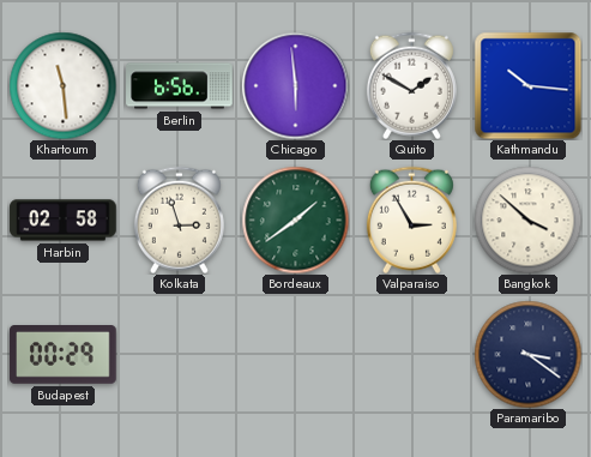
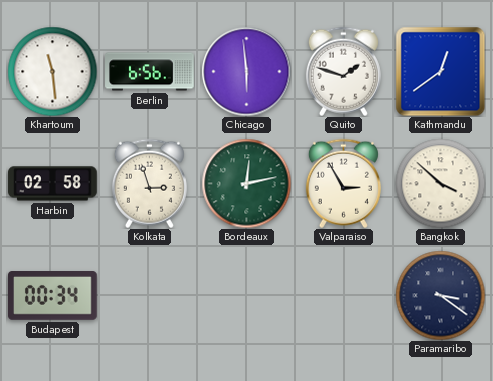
Quito: 1:50 -> 1:48 (343, 71)
Kathmandu: 10:16 -> 12:39 (440, 71)
Bordeaux: 1:39 -> 12:13 (246, 183)
Budapest: 00:29 -> 00:34 (53, 296)
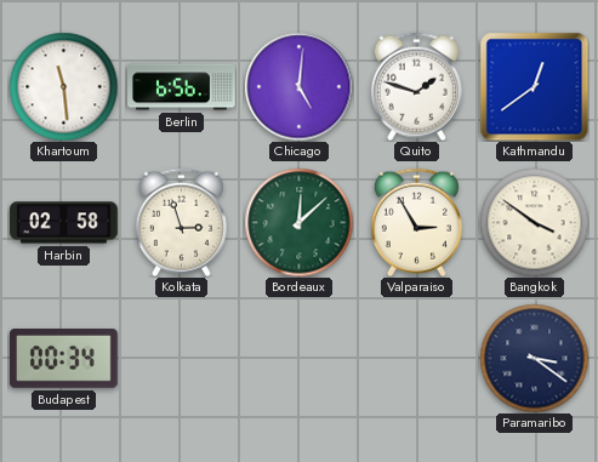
Chicago: 5:59 -> 5:01 (298, 86)
Bordeaux: 12:13 -> 12:08 (298, 222)
Bangkok: 3:52 -> 3:51 (534, 222)
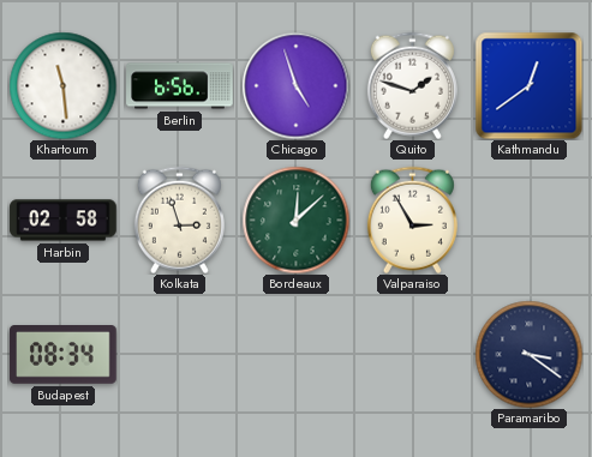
Chicago: 5:01 -> 4:57 (295, 85)
Bangkok: 3:51 -> none (534, 222)
Budapest: 00:34 -> 08:34 (64, 355)
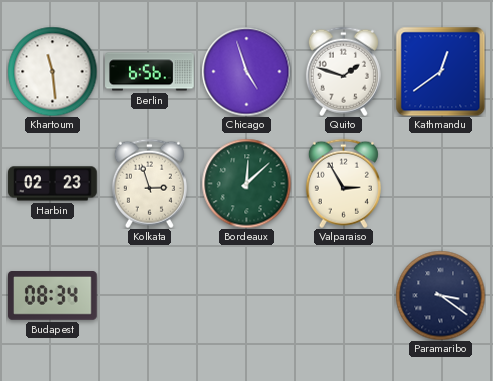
Harbin: 02:58 -> 02:23 (53, 184)
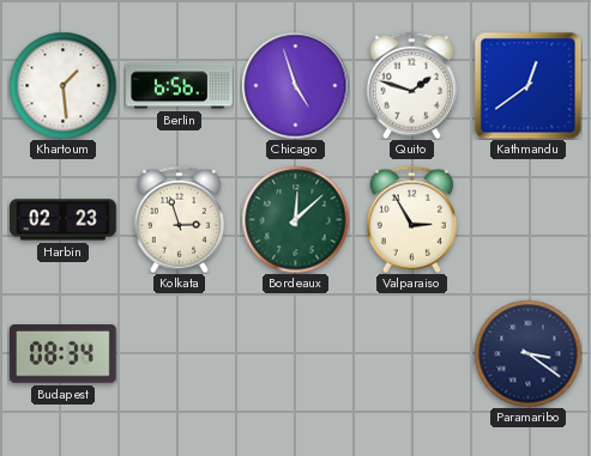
Khartoum: 11:29 -> 1:29 (62, 85)
